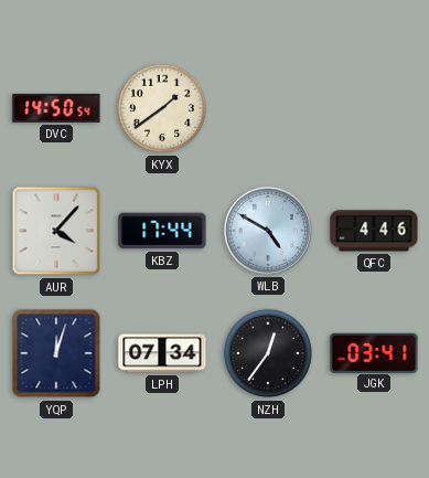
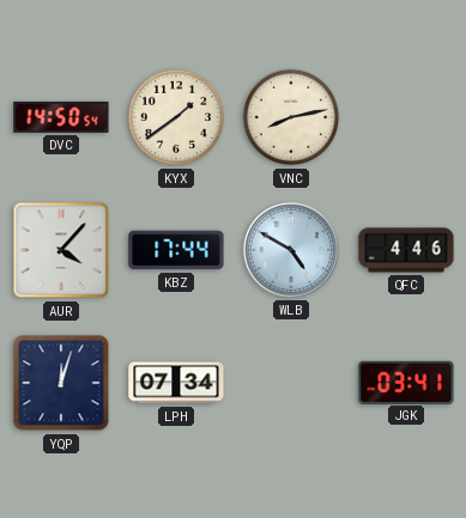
VNC: none -> 8:13 (291, 117)
NZH: 12:36 -> none (268, 353)
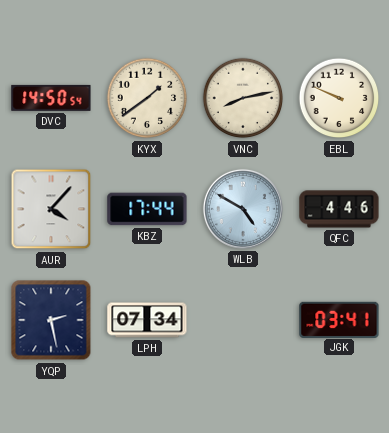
EBL: none -> 9:49 (339, 98)
YQP: 12:03 -> 2:28 (51, 320)
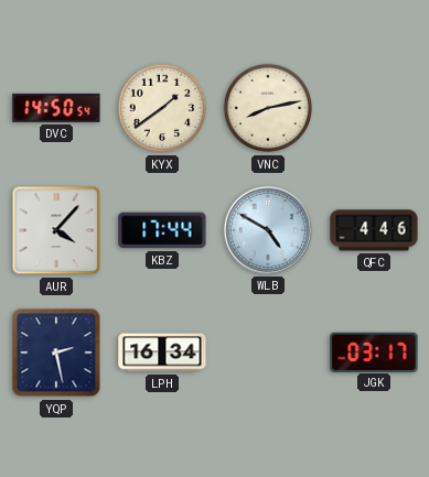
EBL: 9:49 -> none (339, 98)
LPH: 07:34 -> 16:34 (162, 353)
JGK: 03:41 -> 03:17 (374, 351)
